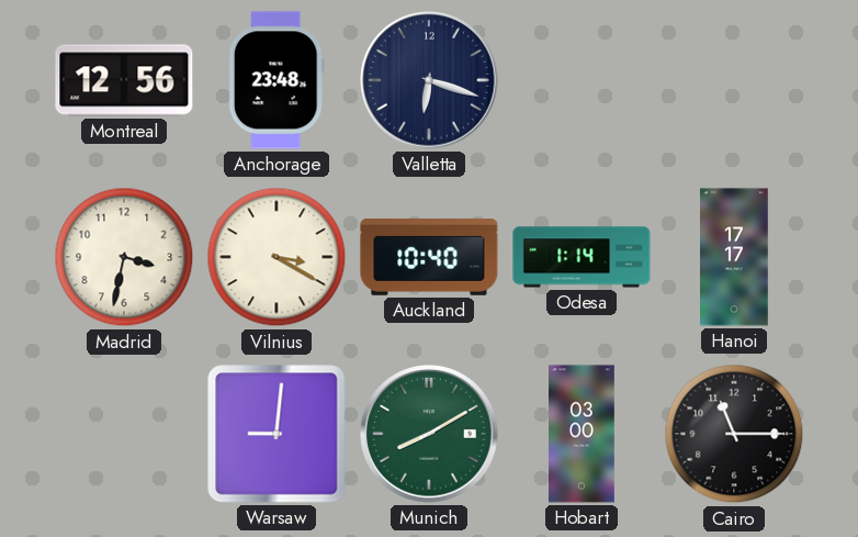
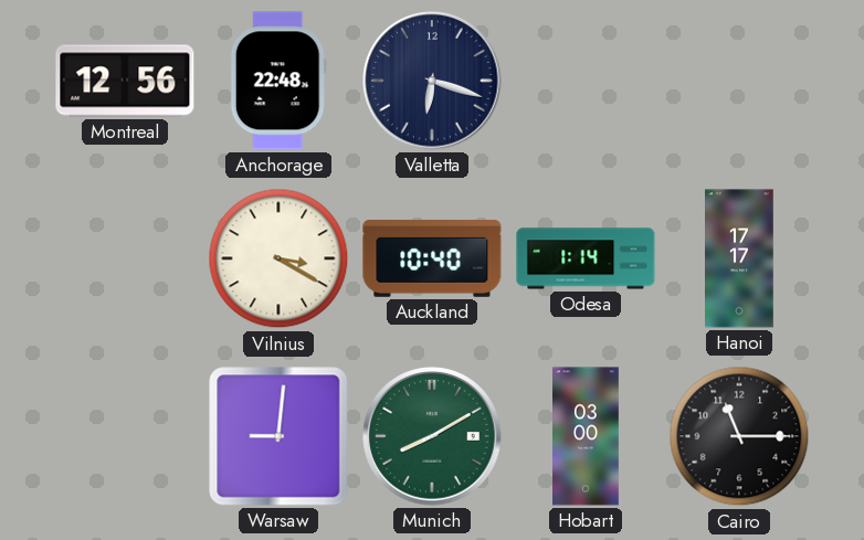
Anchorage: 23:48 -> 22:48 (278, 81)
Madrid: 3:32 -> none (124, 257)
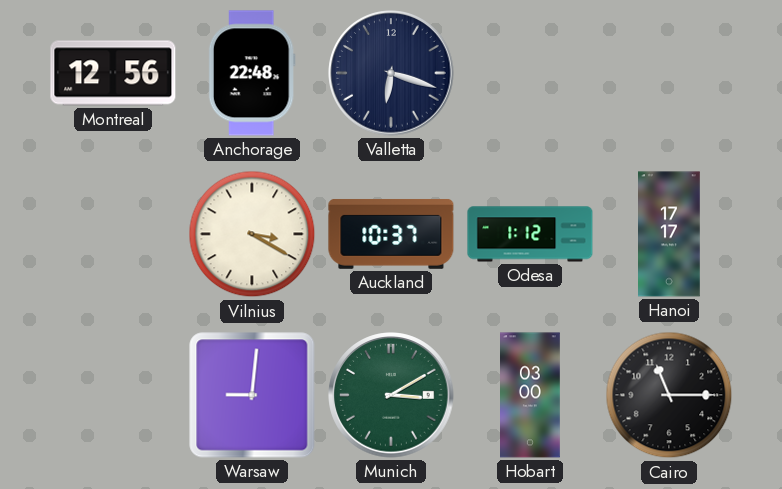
Auckland: 10:40 -> 10:37 (391, 234)
Odesa: 1:14 -> 1:12 (530, 234)
Munich: 8:10 -> 3:10 (391, 395)
